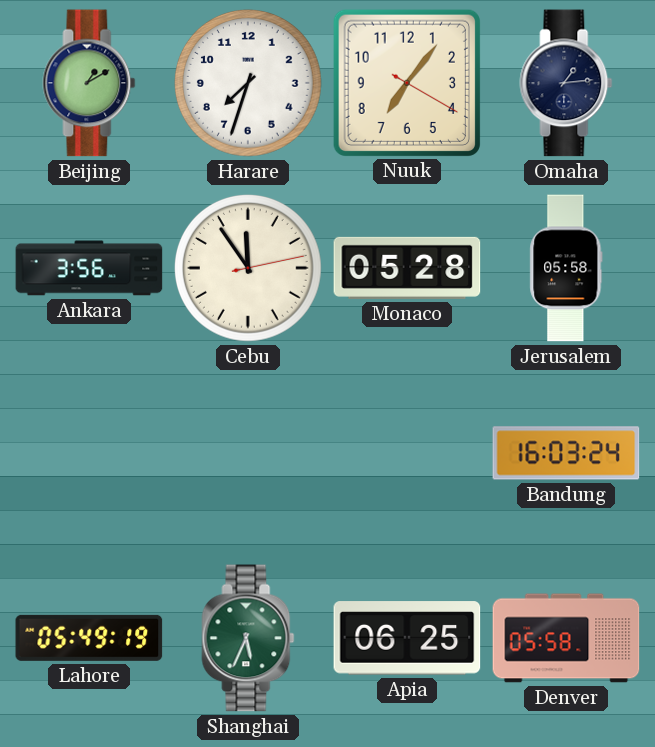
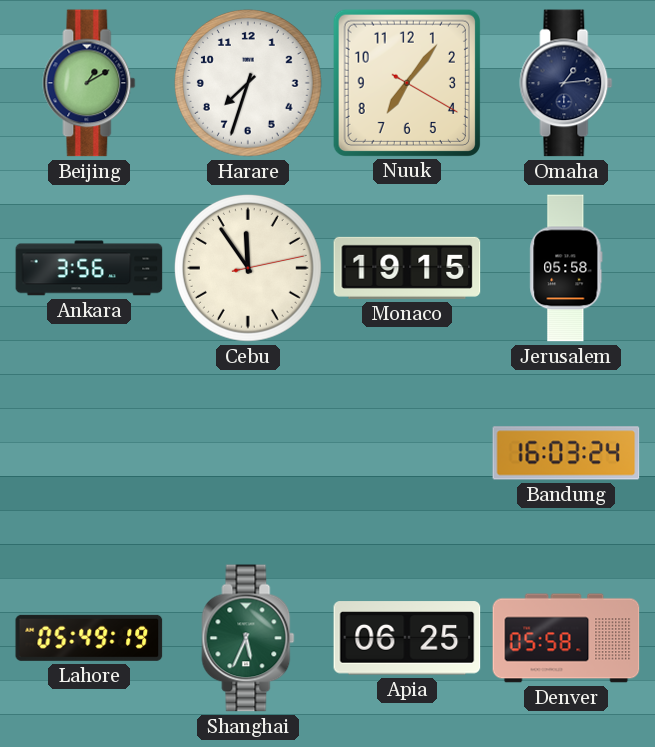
Monaco: 05:28 -> 19:15 (407, 268)
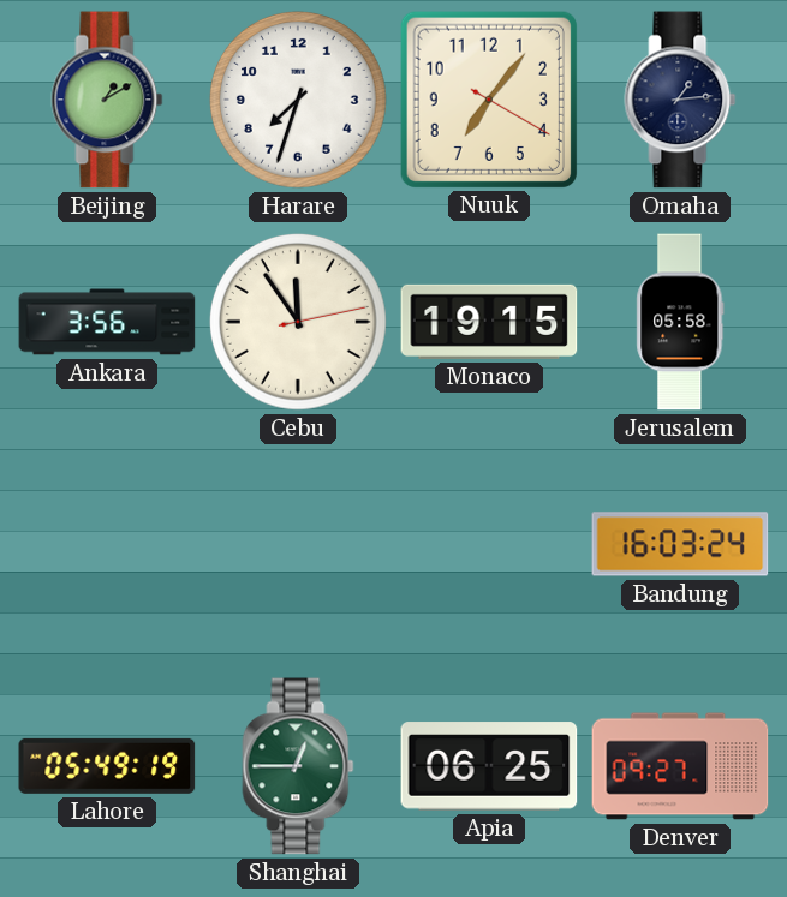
Shanghai: 5:34 -> 12:45 (298, 766)
Denver: 05:58 -> 09:27 (680, 766)
